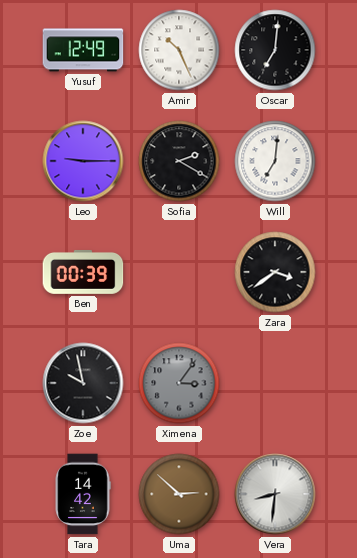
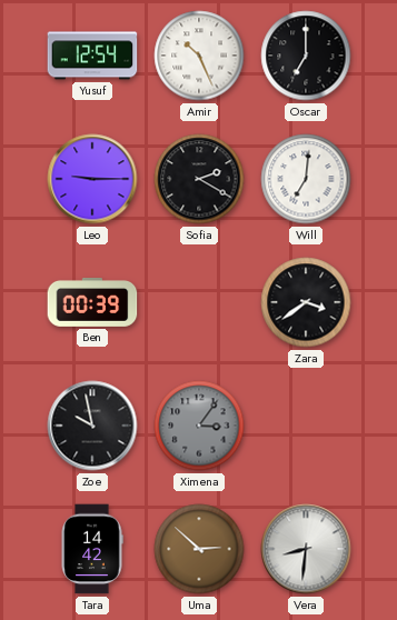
Yusuf: 12:49 -> 12:54 (92, 56)
Oscar: 7:01 -> 7:00 (306, 56)
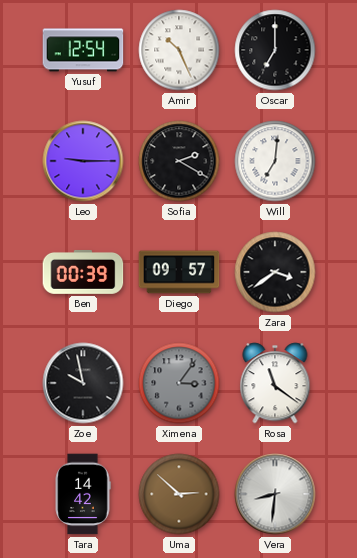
Diego: none -> 09:57 (179, 272)
Rosa: none -> 11:21 (275, 383)
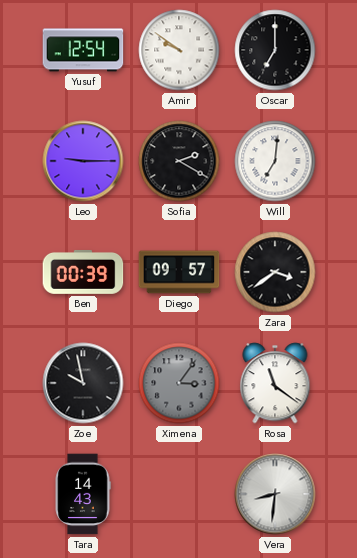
Amir: 10:26 -> 9:51 (179, 50)
Tara: 14:42 -> 14:43 (83, 494)
Uma: 2:52 -> none (179, 494)
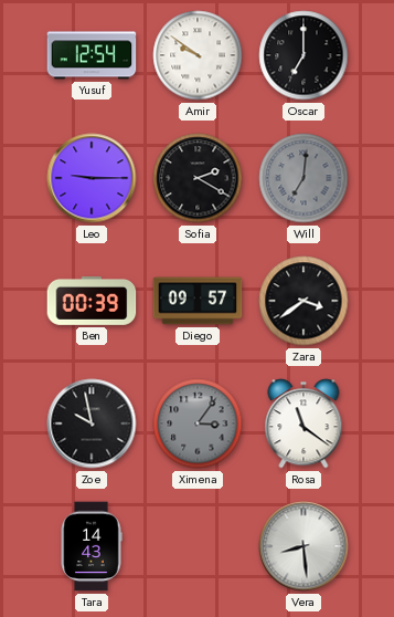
Will dial: white -> grey (304, 178)
Vera: 8:31 -> 8:29 (304, 546)
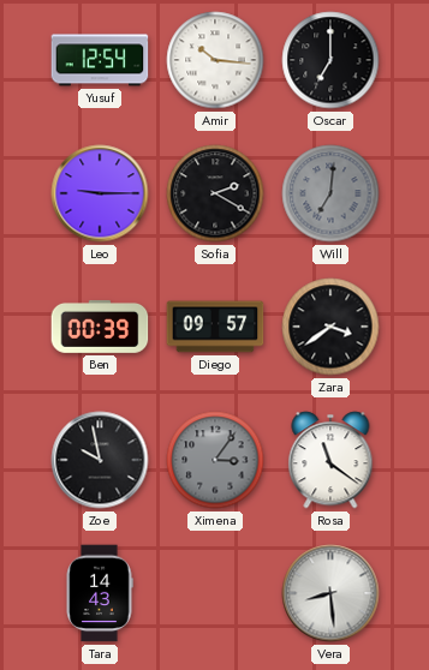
Amir: 9:51 -> 10:16 (215, 60)
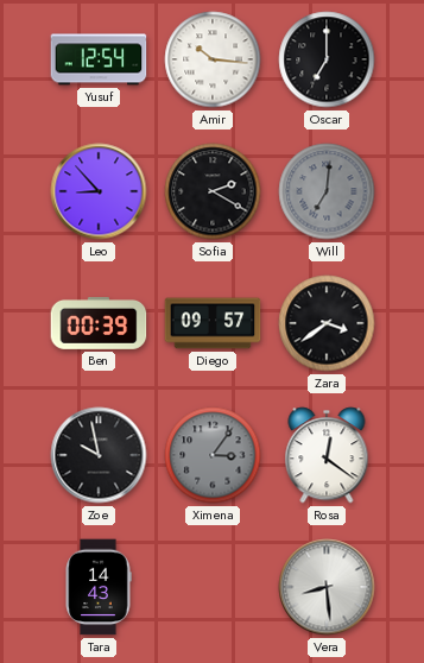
Leo: 9:15 -> 8:53 (99, 191)
Rosa: 11:21 -> 12:21 (327, 455)
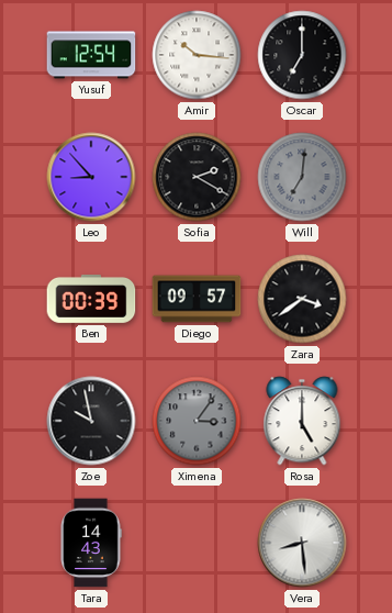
Rosa: 12:21 -> 5:00 (302, 421)
